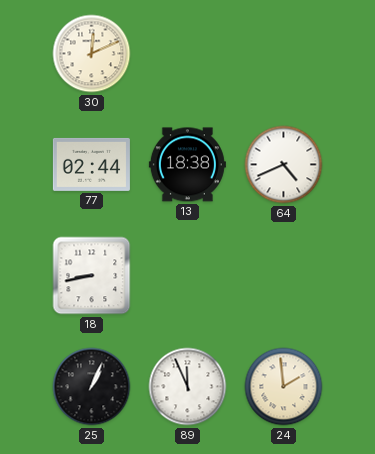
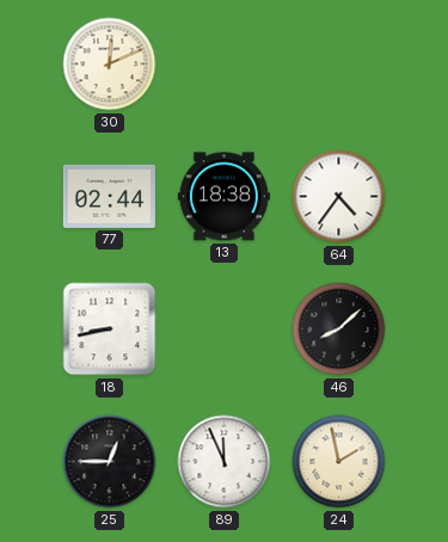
64: 4:41 -> 4:36 (339, 197)
46: none -> 8:08 (339, 329)
25: 1:04 -> 12:45 (110, 462)
24: 1:59 -> 1:58 (339, 462)
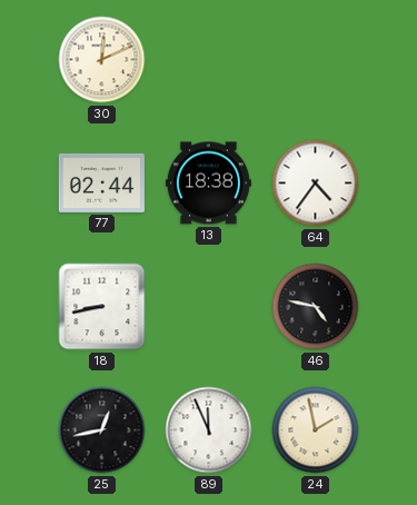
46: 8:08 -> 4:47 (316, 307)
25: 12:45 -> 12:43 (102, 430)
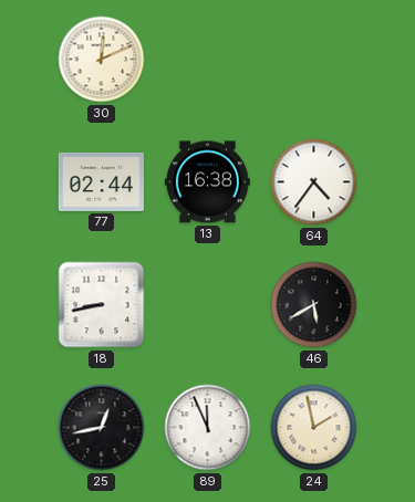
13: 18:38 -> 16:38 (207, 182)
46: 4:47 -> 5:40 (314, 305)
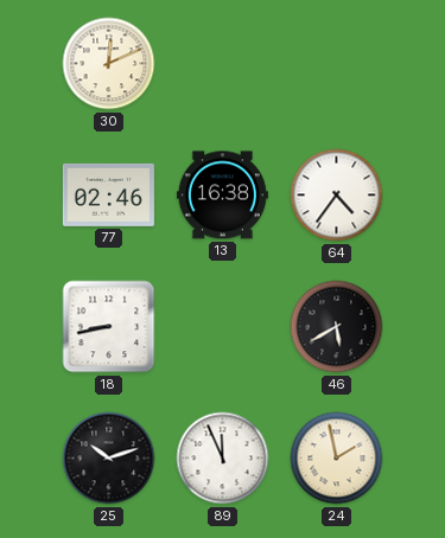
77: 02:44 -> 02:46 (108, 194)
25: 12:43 -> 10:12 (109, 459)
